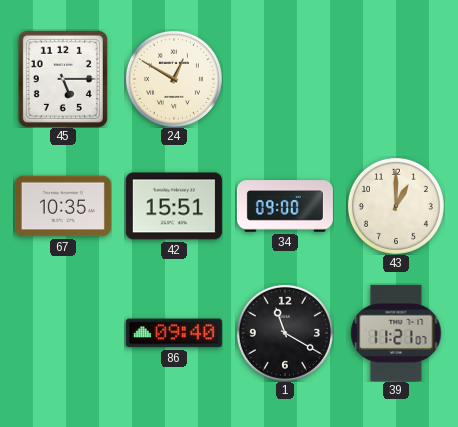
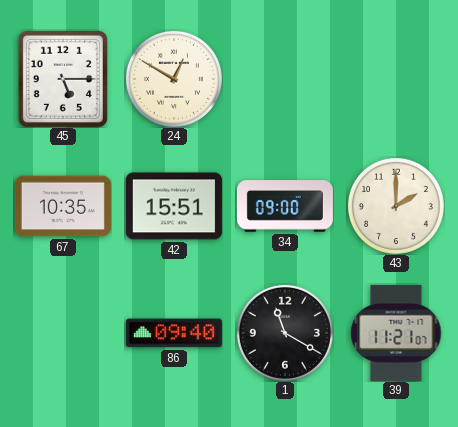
43: 1:00 -> 2:00 (396, 206)
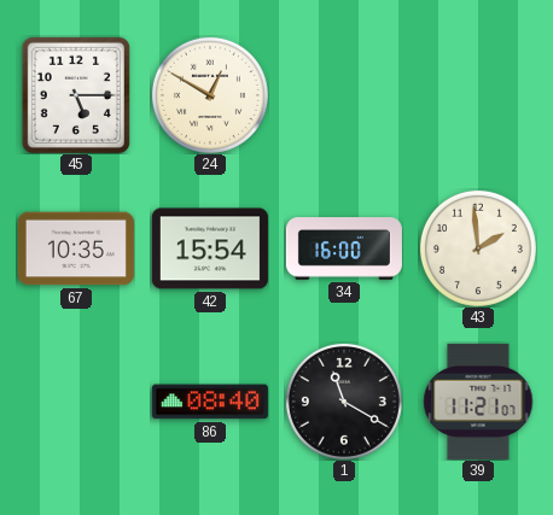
42: 15:51 -> 15:54 (210, 248)
34: 09:00 -> 16:00 (344, 248)
43: 2:00 -> 1:59 (478, 248)
86: 09:40 -> 08:40 (210, 402)
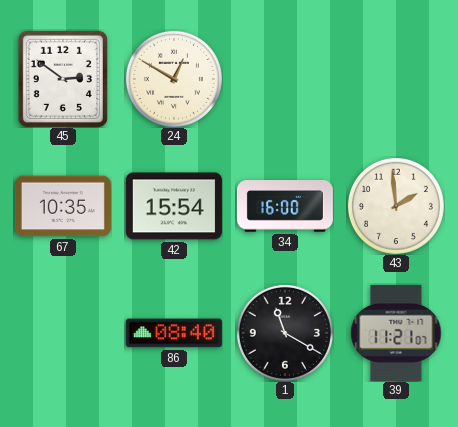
45: 5:15 -> 2:51 (63, 79)
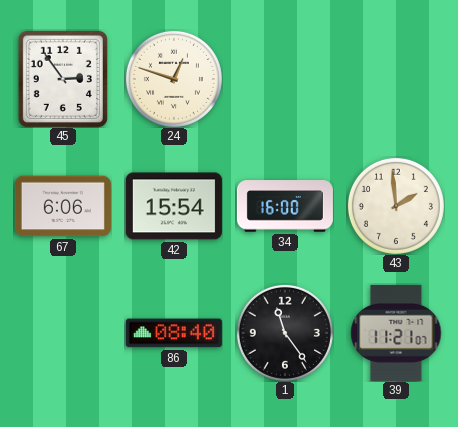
45: 2:51 -> 2:54 (63, 79)
24: 12:50 -> 12:48 (174, 79)
67: 10:35 -> 6:06 (63, 206)
1: 11:20 -> 11:24 (285, 333)
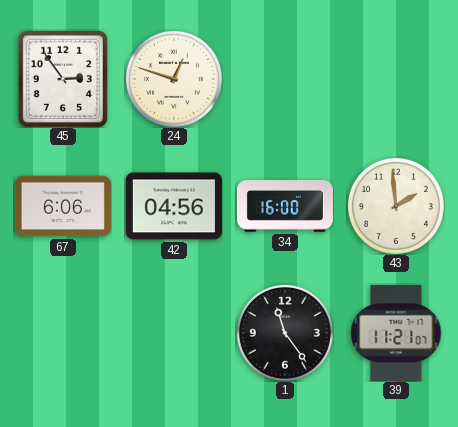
42: 15:54 -> 04:56 (174, 206)
86: 08:40 -> none (174, 333)
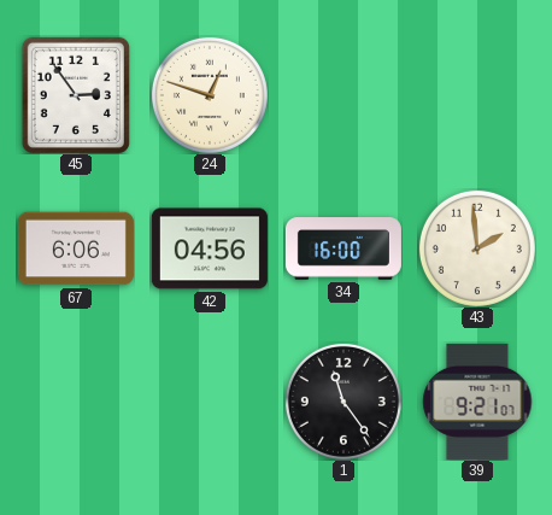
39: 11:21 -> 9:21 (477, 402)
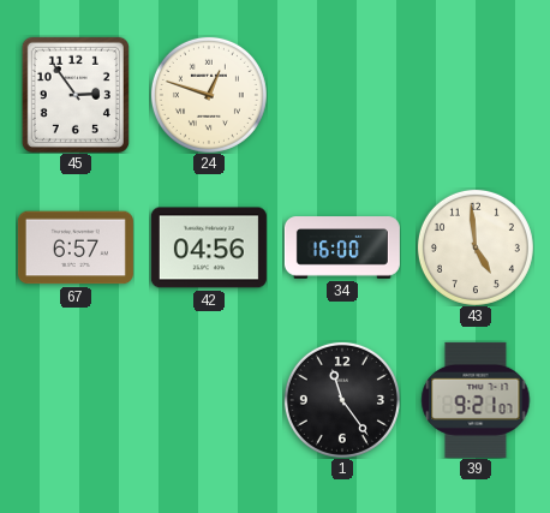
67: 6:06 -> 6:57 (76, 247)
43: 1:59 -> 4:59 (476, 247)
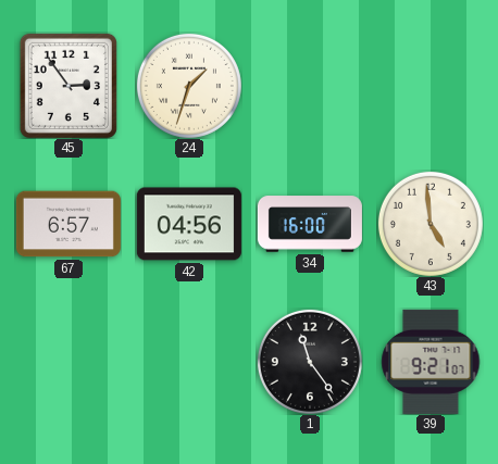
24: 12:48 -> 1:33 (189, 86)
